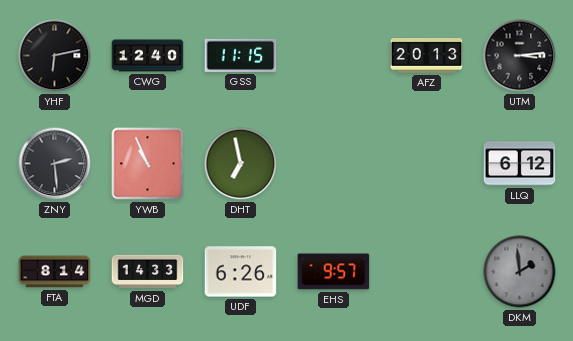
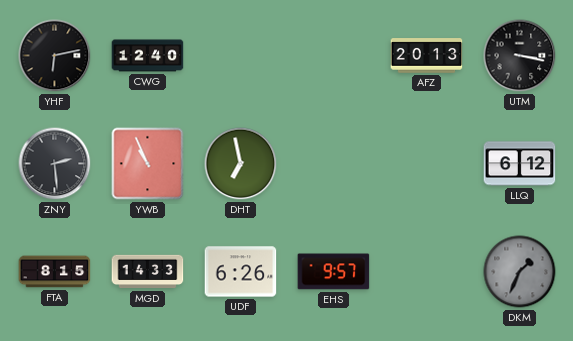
GSS: 11:15 -> none (241, 55)
UTM: 3:14 -> 3:17 (520, 56)
FTA: 8:14 -> 8:15 (55, 272)
DKM: 1:59 -> 1:34 (520, 272)
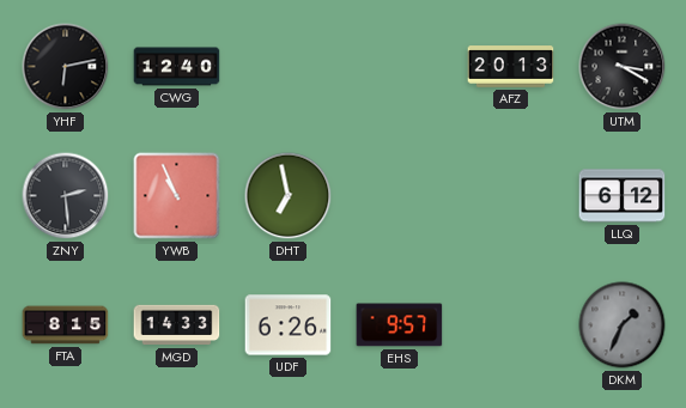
UTM: 3:17 -> 3:20 (623, 67)
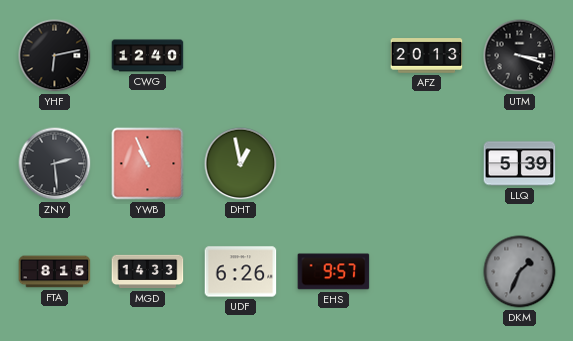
UTM: 3:20 -> 3:18 (520, 56)
DHT: 6:58 -> 12:58 (241, 164)
LLQ: 6:12 -> 5:39 (520, 164)
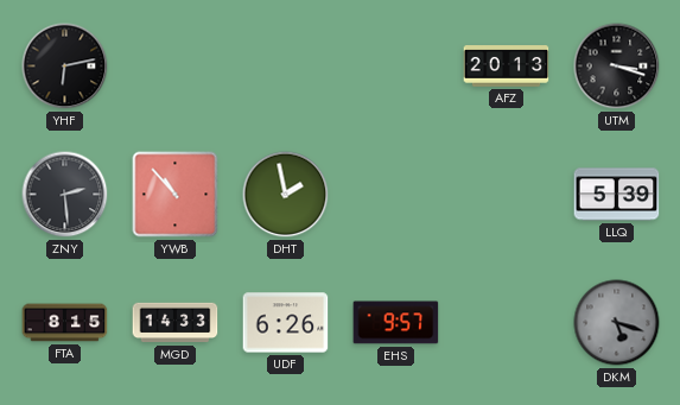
CWG: 12:40 -> none (148, 56)
YWB: 10:56 -> 10:53 (176, 195)
DHT: 12:58 -> 1:58 (286, 195)
DKM: 1:34 -> 5:18 (617, 323)
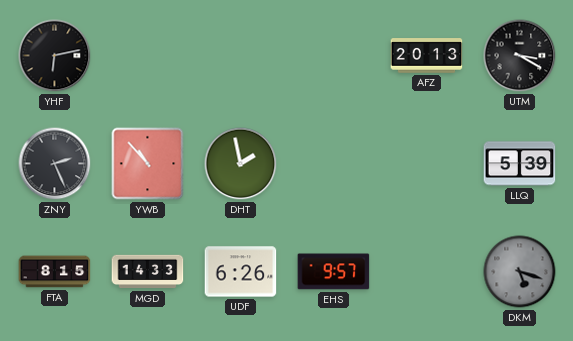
UTM: 3:18 -> 3:20 (520, 56)
ZNY: 2:29 -> 2:26 (55, 164)
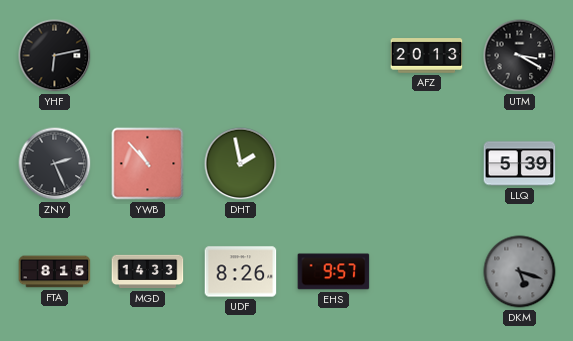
UDF: 6:26 -> 8:26 (241, 272)
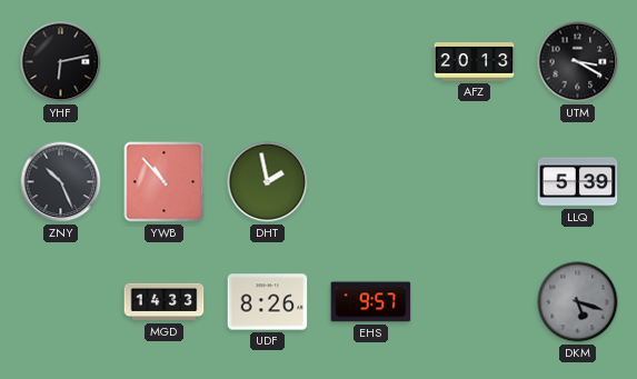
ZNY: 2:26 -> 10:26 (61, 182)
FTA: 8:15 -> none (55, 272)
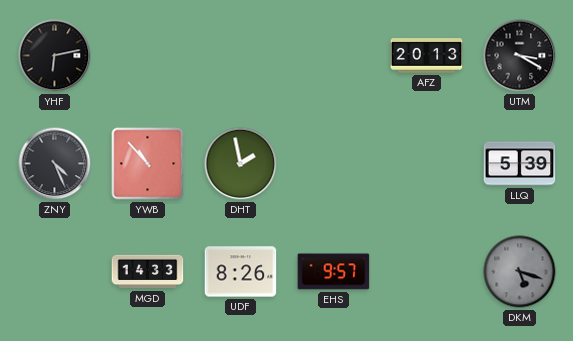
ZNY: 10:26 -> 4:26 (55, 164)
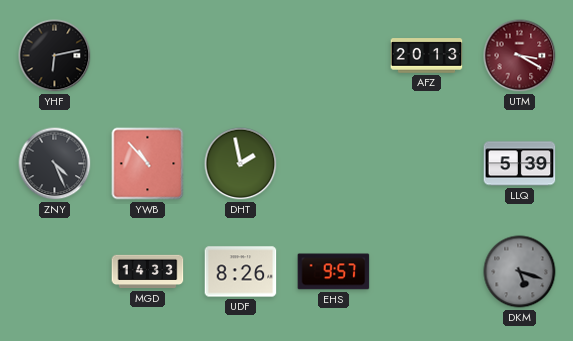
UTM dial: black -> burgundy (520, 56)
